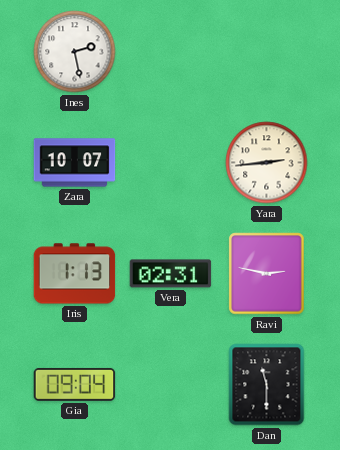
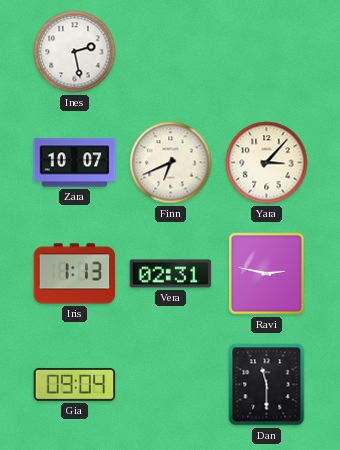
Finn: none -> 6:41 (171, 163)
Yara: 2:44 -> 3:07 (267, 163)
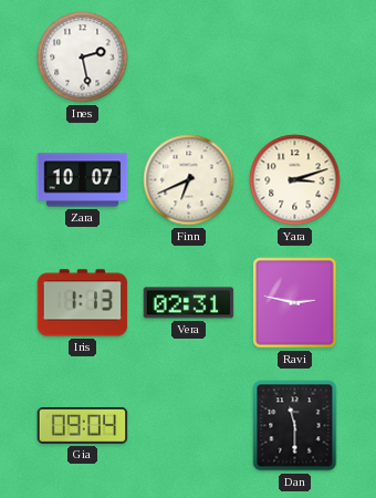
Yara: 3:07 -> 3:12 (295, 180)
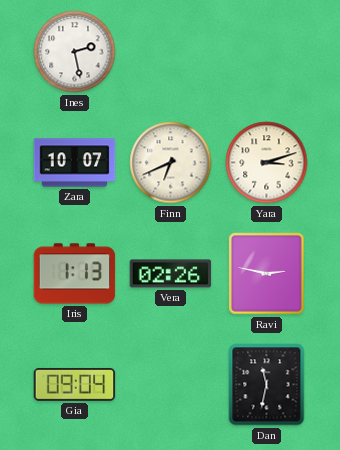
Vera: 02:31 -> 02:26 (171, 274)
Dan: 11:30 -> 11:32 (267, 385)
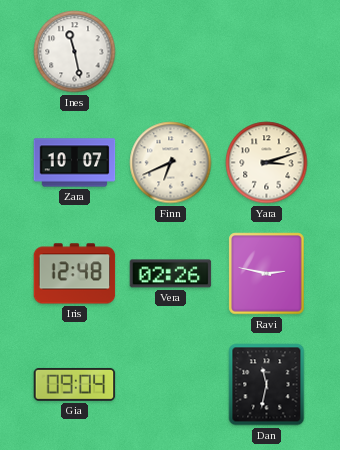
Ines: 2:28 -> 11:28 (75, 52)
Iris: 1:13 -> 12:48 (75, 274)
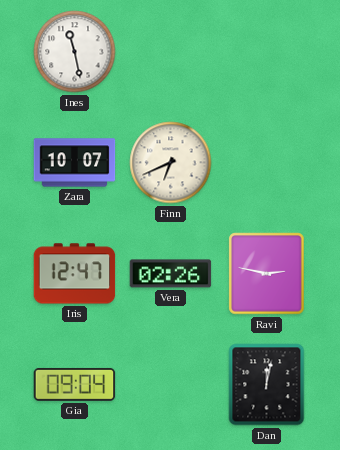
Yara: 3:12 -> none (267, 163)
Iris: 12:48 -> 12:47 (75, 274)
Dan: 11:32 -> 12:02 (267, 385)
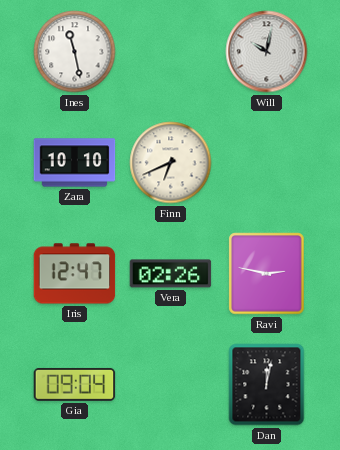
Will: none -> 10:02 (267, 52)
Zara: 10:07 -> 10:10 (75, 163)
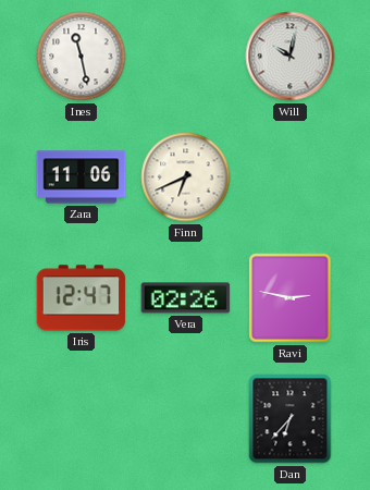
Zara: 10:10 -> 11:06 (82, 177)
Gia: 09:04 -> none (75, 384)
Dan: 12:02 -> 6:37 (291, 419)
